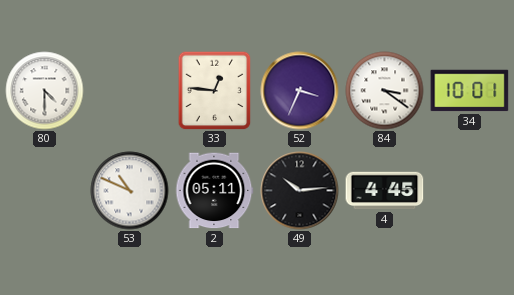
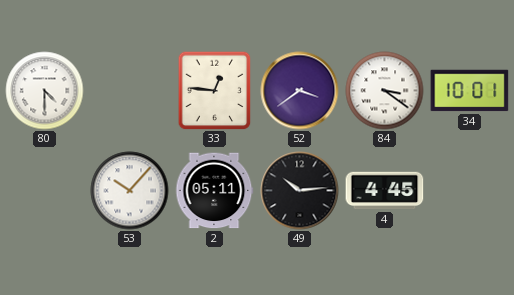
52: 3:34 -> 3:39 (300, 91)
53: 10:49 -> 10:07 (130, 191)
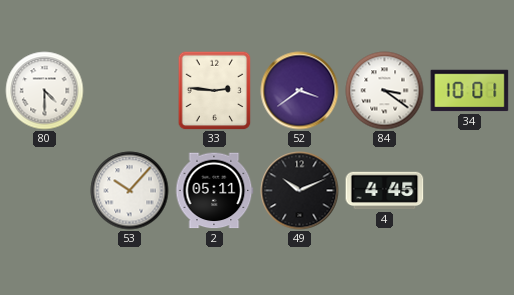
33: 12:46 -> 2:46 (215, 90)
49: 10:14 -> 10:11 (300, 191)
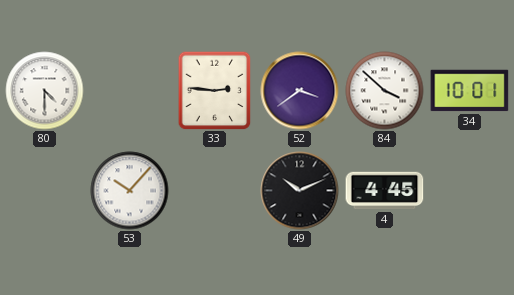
84: 3:21 -> 3:52 (385, 91)
2: 05:11 -> none (215, 191)
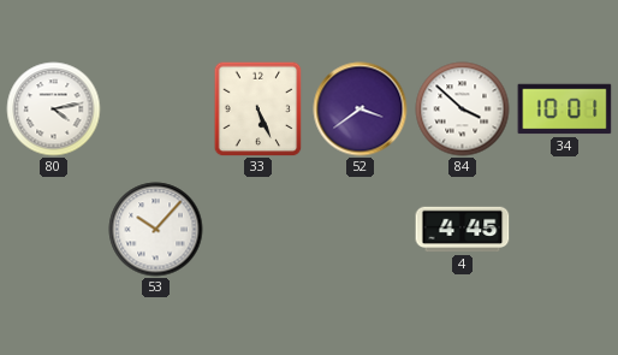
80: 4:30 -> 4:13 (54, 110)
33: 2:46 -> 5:26 (259, 108)
49: 10:11 -> none (300, 191)
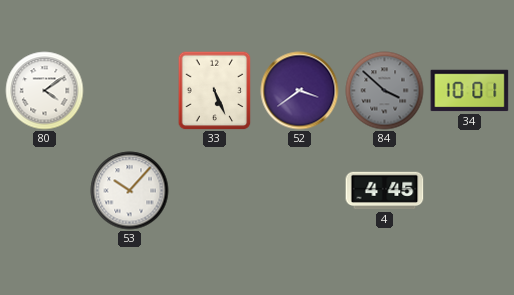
80: 4:13 -> 4:09 (45, 91)
84 dial: white -> grey (385, 91)
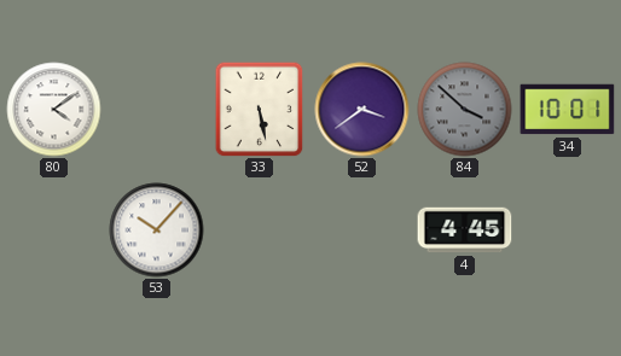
33: 5:26 -> 5:28 (260, 109)
